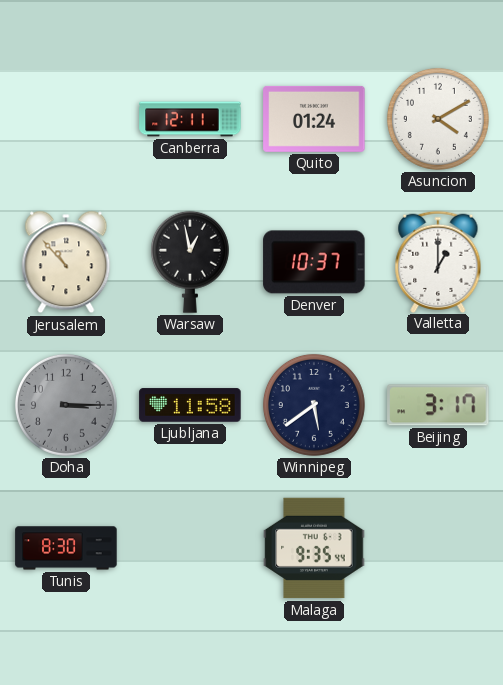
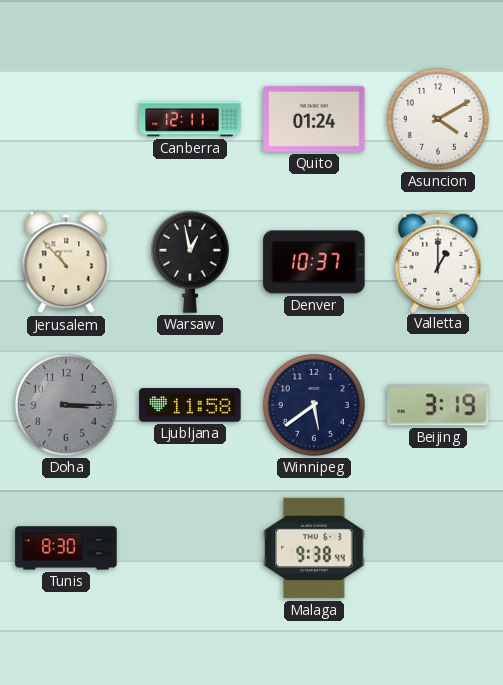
Beijing: 3:17 -> 3:19 (438, 405)
Malaga: 9:35 -> 9:38 (314, 548)
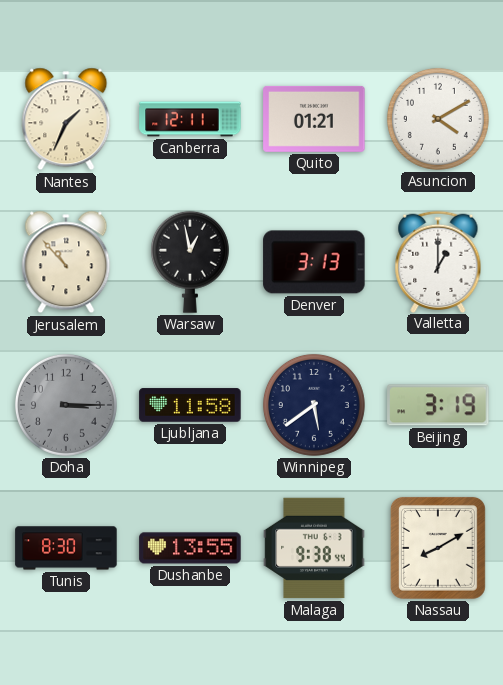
Nantes: none -> 1:34 (66, 119)
Quito: 01:24 -> 01:21 (314, 119)
Denver: 10:37 -> 3:13 (314, 262)
Dushanbe: none -> 13:55 (190, 548)
Nassau: none -> 8:10 (438, 548)
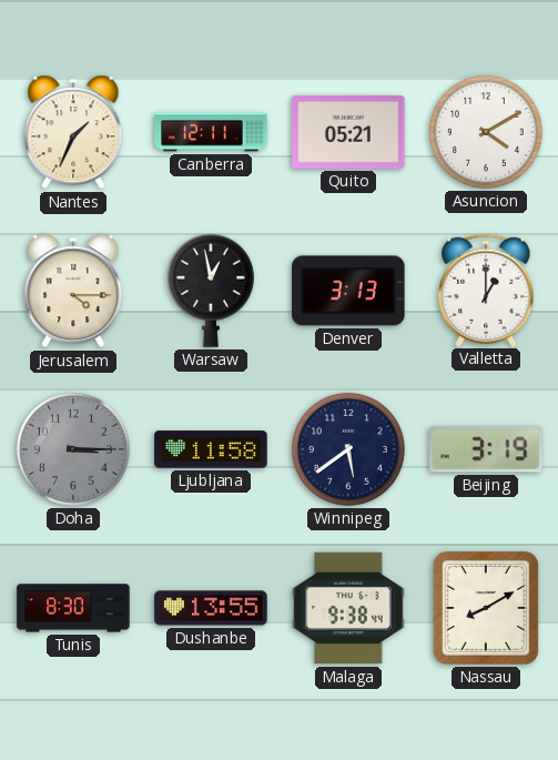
Quito: 01:21 -> 05:21 (348, 132)
Jerusalem: 10:53 -> 4:15 (73, 291)
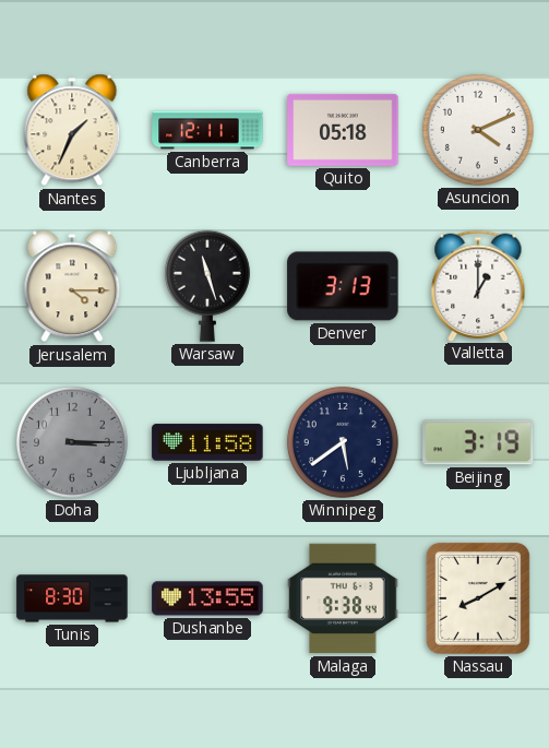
Quito: 05:21 -> 05:18 (343, 130)
Asuncion: 4:10 -> 4:11 (478, 130)
Warsaw: 12:58 -> 11:27 (207, 286)
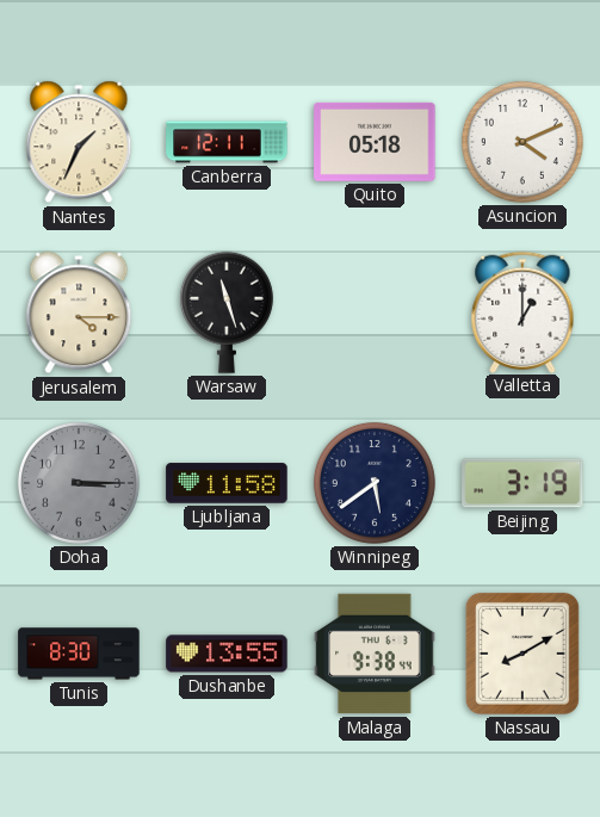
Denver: 3:13 -> none (343, 286)
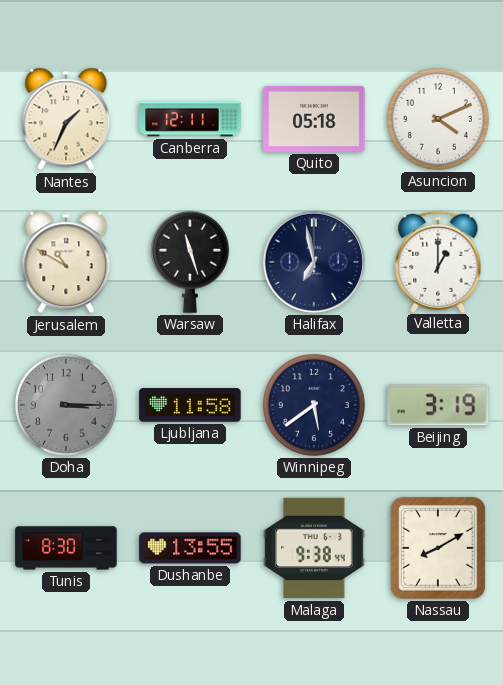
Jerusalem: 4:15 -> 10:50 (66, 262)
Halifax: none -> 6:58 (314, 262)
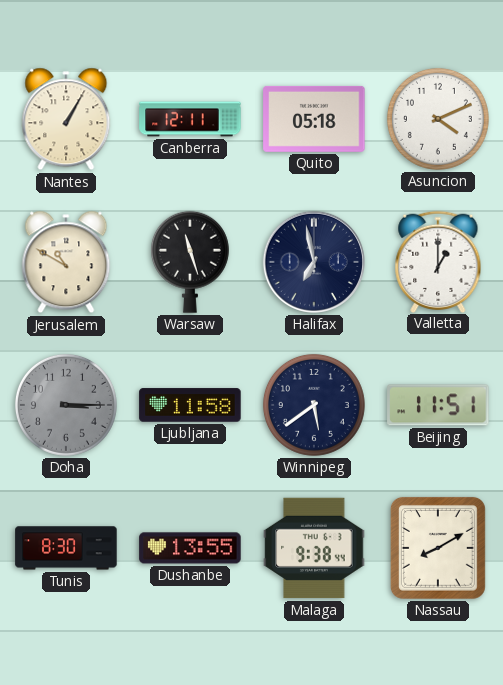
Nantes: 1:34 -> 1:05 (66, 119)
Beijing: 3:19 -> 11:51 (438, 405)
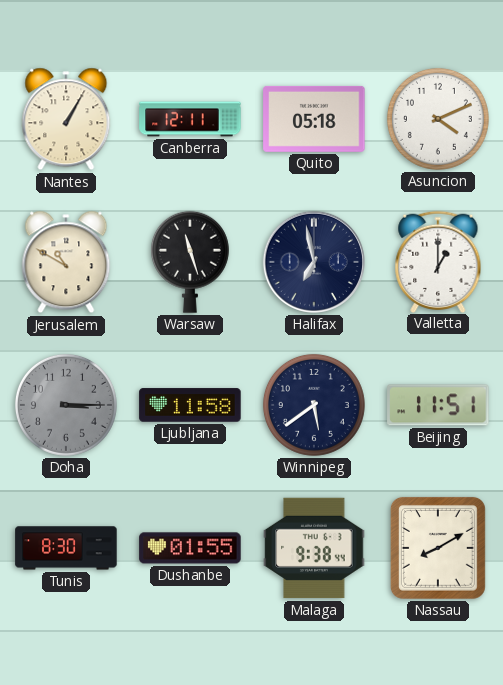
Dushanbe: 13:55 -> 01:55 (190, 548)
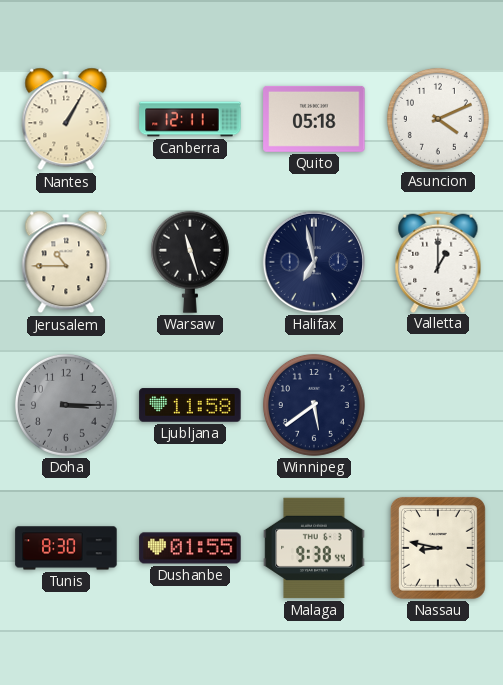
Jerusalem: 10:50 -> 10:45 (66, 262)
Beijing: 11:51 -> none (438, 405)
Nassau: 8:10 -> 8:47 (438, 548)
